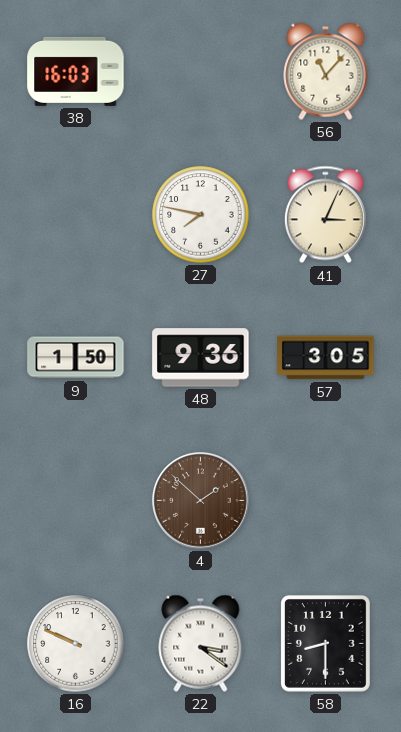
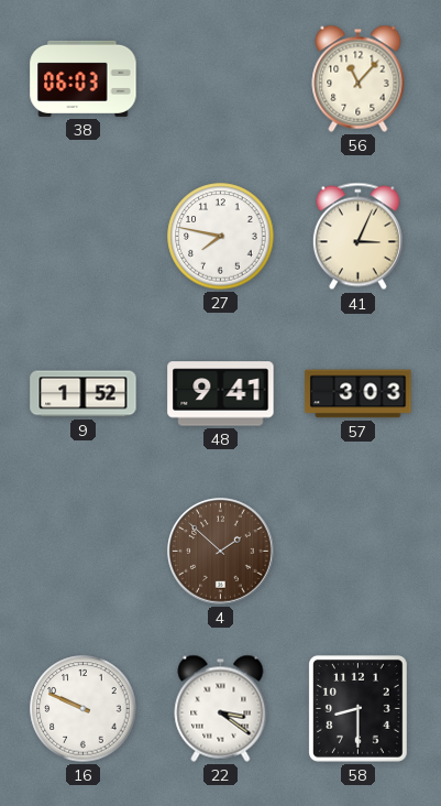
38: 16:03 -> 06:03 (84, 78)
9: 1:50 -> 1:52 (84, 394)
48: 9:36 -> 9:41 (221, 394)
57: 3:05 -> 3:03 (359, 394)
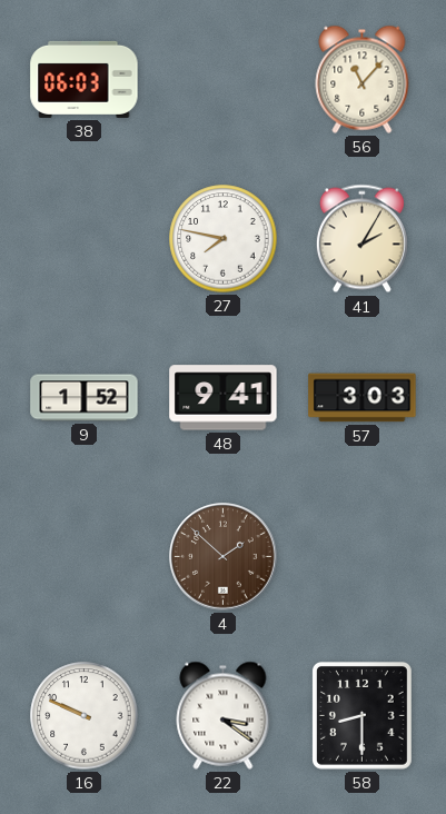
41: 3:04 -> 2:05 (361, 239)
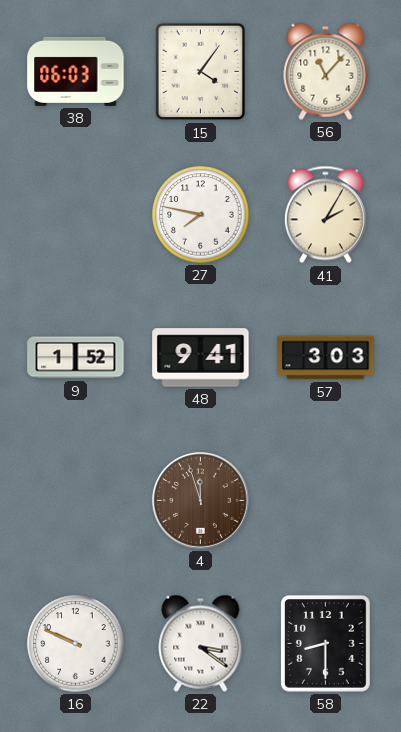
15: none -> 4:06 (200, 72)
4: 1:52 -> 11:57 (201, 501)
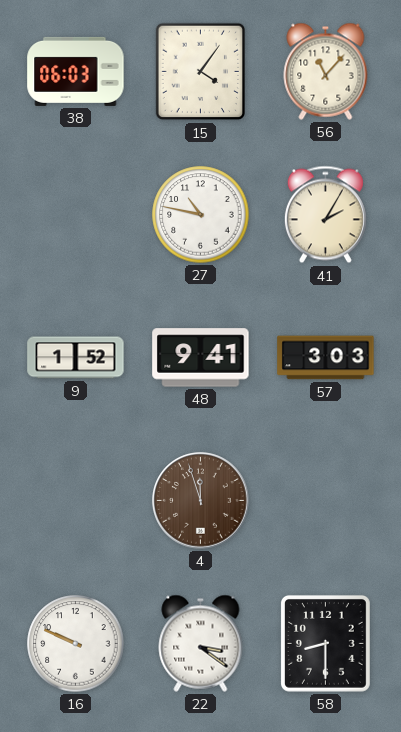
27: 7:47 -> 10:47 (201, 215)
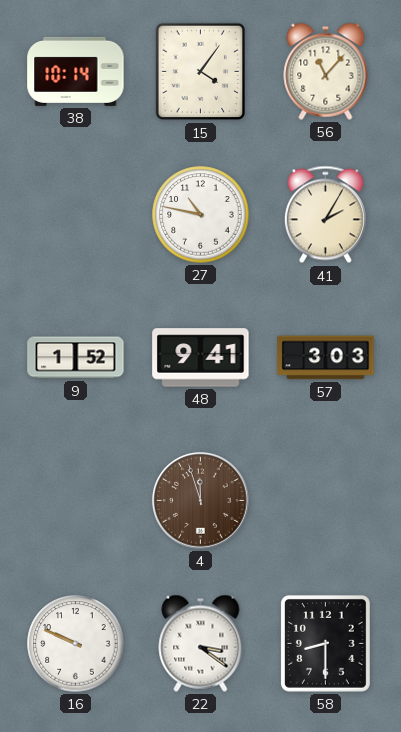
38: 06:03 -> 10:14 (76, 71)
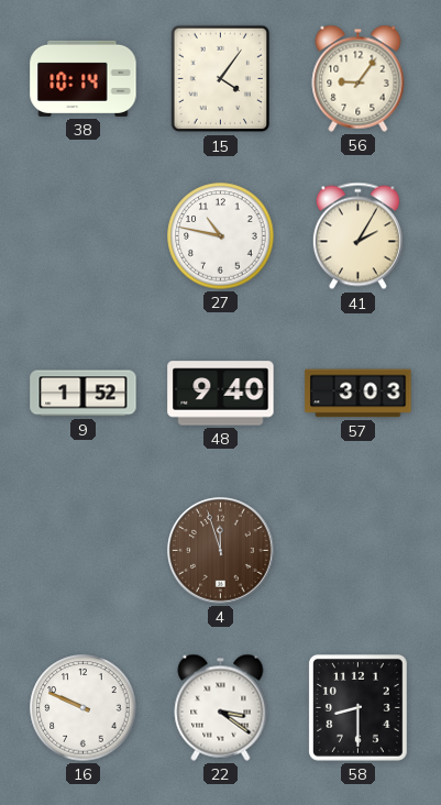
56: 11:07 -> 9:06 (359, 78)
48: 9:41 -> 9:40 (221, 394)
